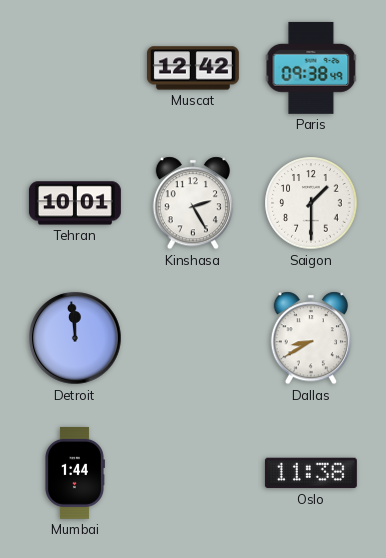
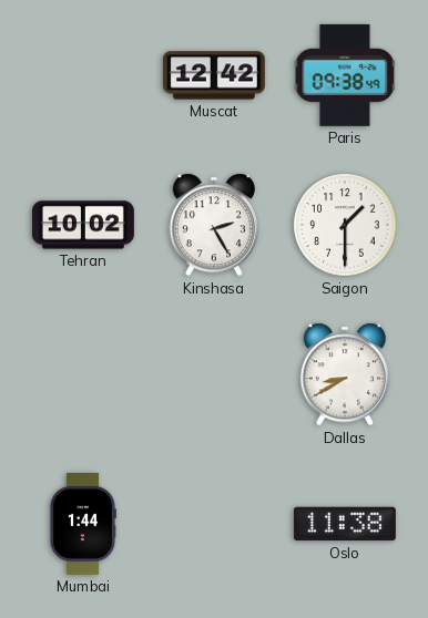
Tehran: 10:01 -> 10:02 (83, 225)
Detroit: 11:59 -> none (75, 338)
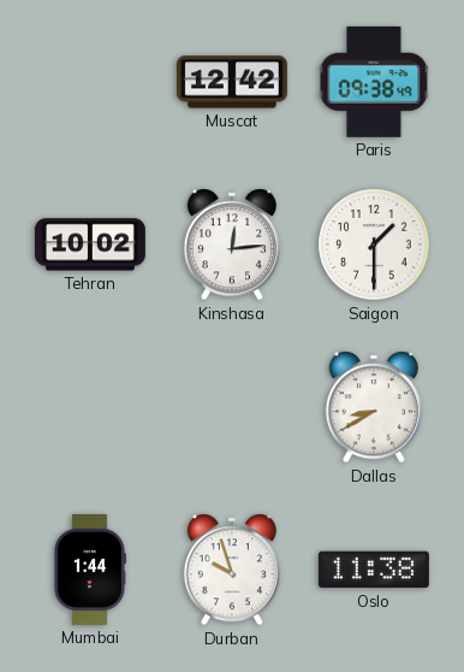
Kinshasa: 2:25 -> 12:14 (231, 244)
Durban: none -> 9:57 (231, 570)
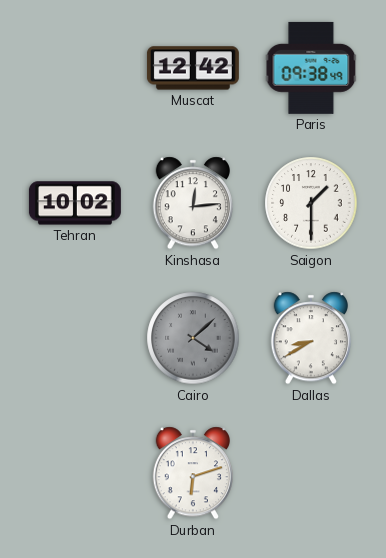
Cairo: none -> 4:08 (193, 338)
Mumbai: 1:44 -> none (90, 570)
Durban: 9:57 -> 6:12 (192, 473)
Oslo: 11:38 -> none (374, 570)
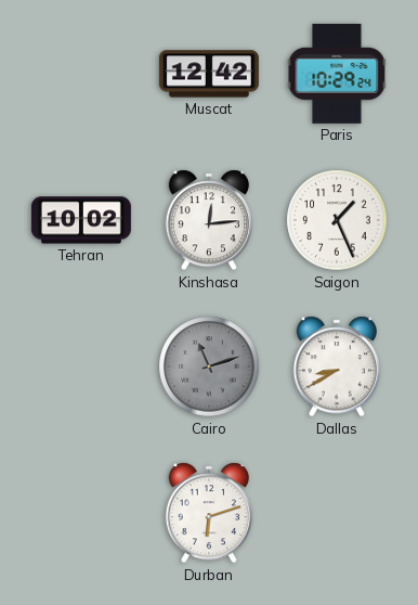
Paris: 09:38 -> 10:29 (337, 74)
Saigon: 1:30 -> 1:26 (337, 220)
Cairo: 4:08 -> 11:12 (209, 366)
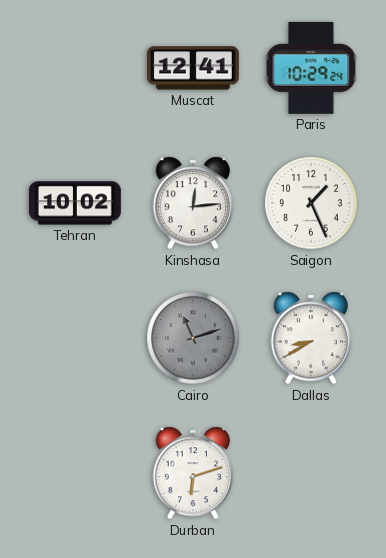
Muscat: 12:42 -> 12:41 (193, 68)
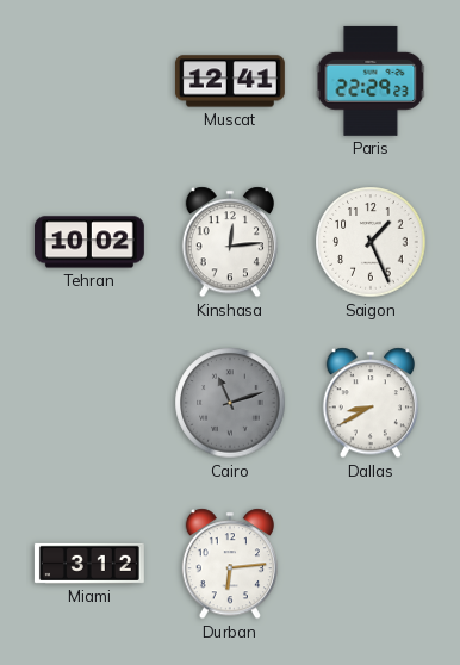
Paris: 10:29 -> 22:29 (371, 81)
Miami: none -> 3:12 (89, 564)
Durban: 6:12 -> 6:14 (229, 564)
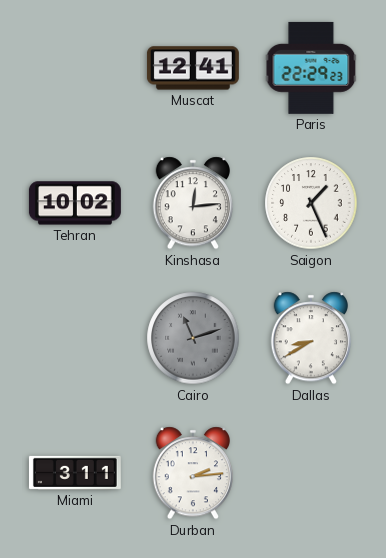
Miami: 3:12 -> 3:11 (75, 473)
Durban: 6:14 -> 2:14 (192, 473)
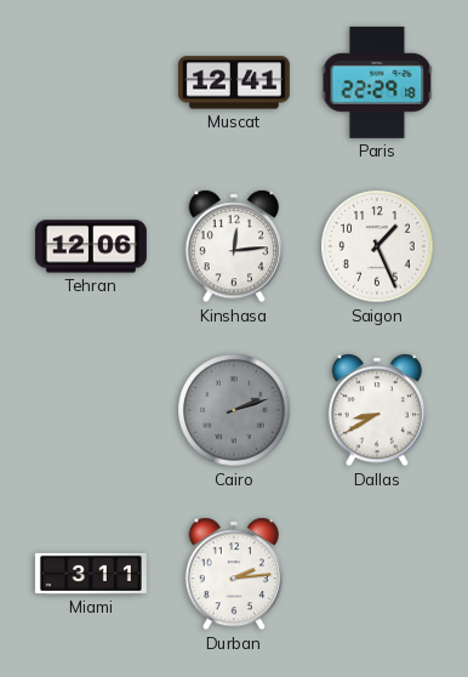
Paris: 22:29:23 -> 22:29:18 (377, 83)
Tehran: 10:02 -> 12:06 (91, 246)
Cairo: 11:12 -> 2:12 (234, 410)
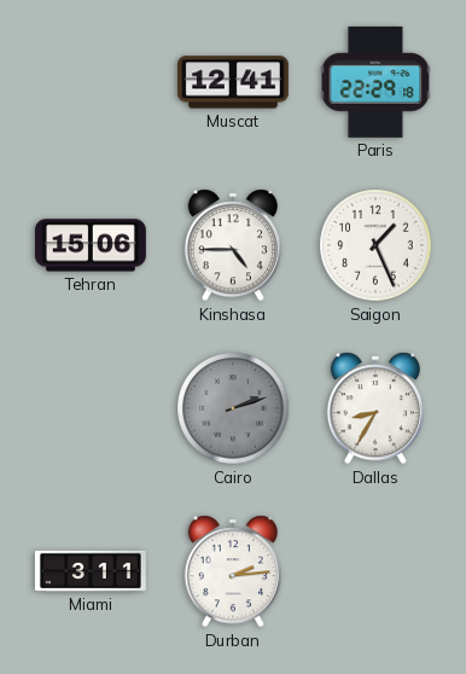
Tehran: 12:06 -> 15:06 (91, 245)
Kinshasa: 12:14 -> 4:45 (232, 245)
Dallas: 8:40 -> 8:35 (374, 408)
